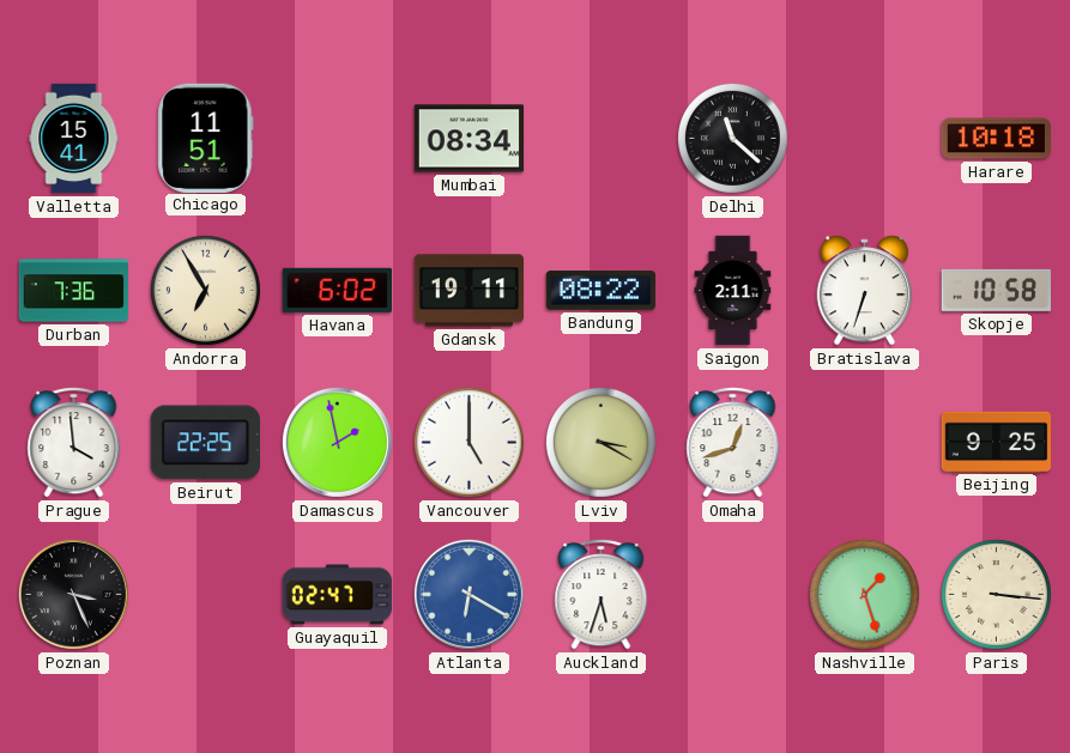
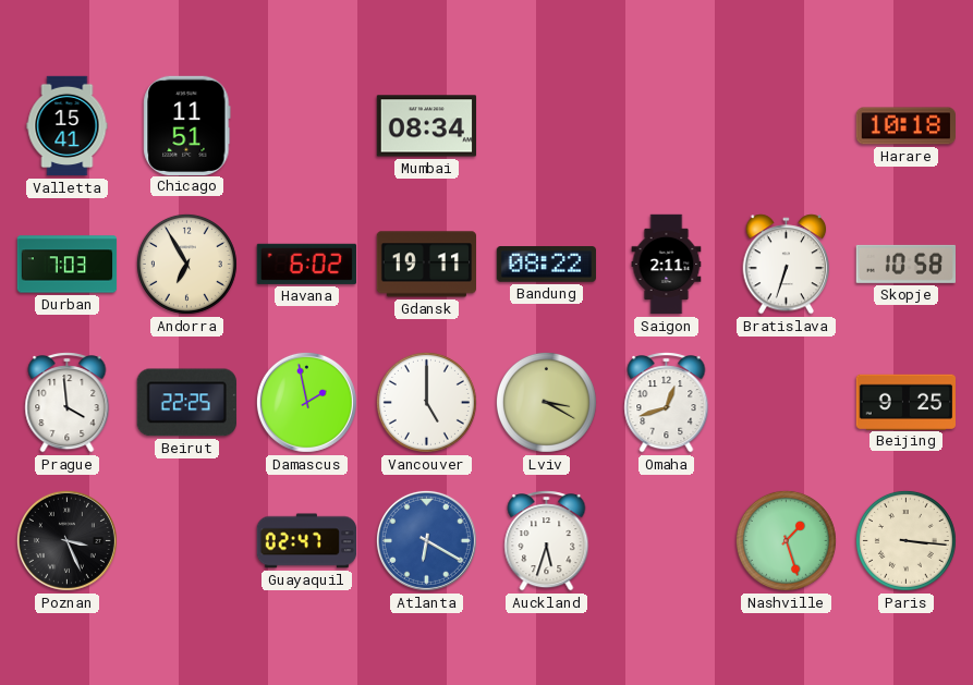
Delhi: 11:22 -> none (732, 138)
Durban: 7:36 -> 7:03 (68, 265)
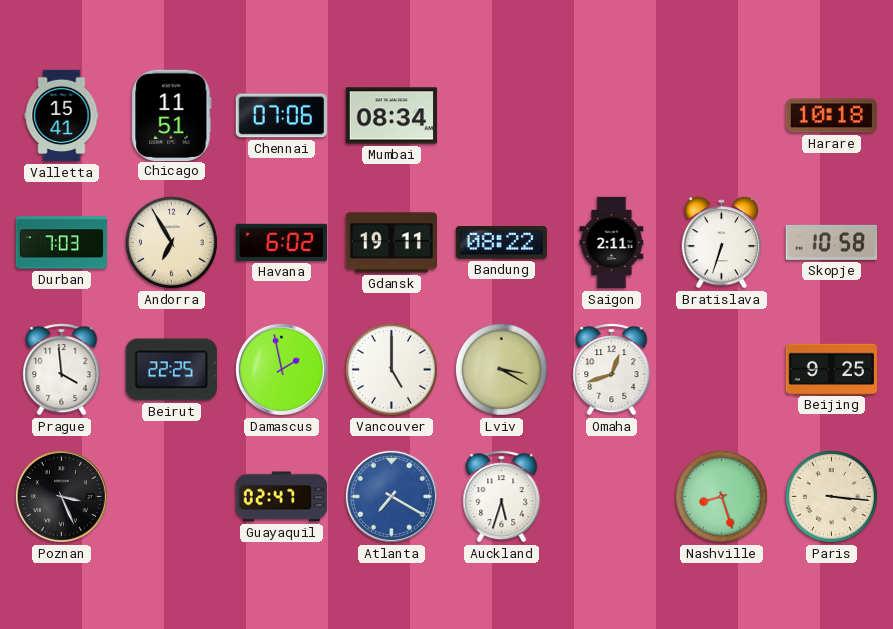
Chennai: none -> 07:06 (281, 116)
Atlanta: 6:20 -> 7:20 (391, 496)
Nashville: 1:27 -> 8:27 (721, 496)
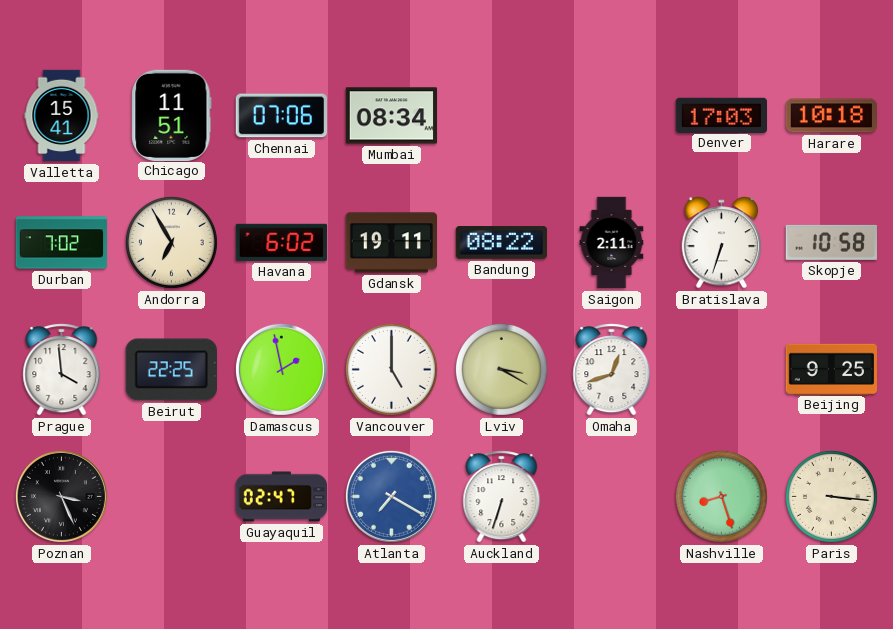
Denver: none -> 17:03 (721, 115)
Durban: 7:03 -> 7:02 (62, 243)
Auckland: 5:33 -> 6:33 (502, 497)
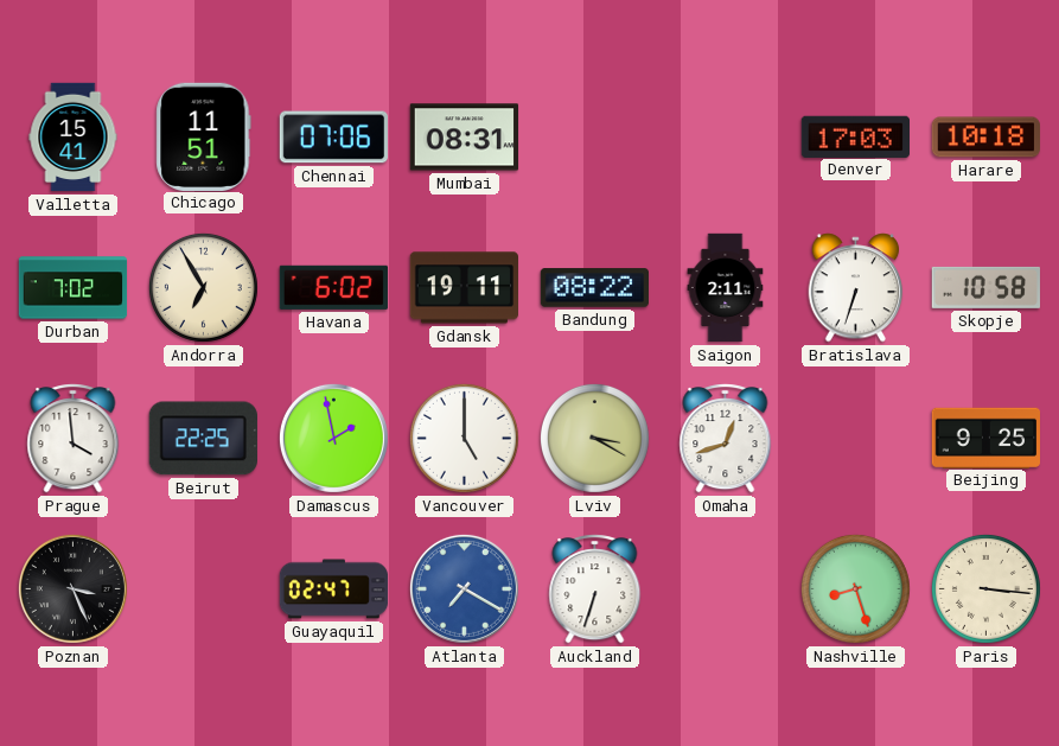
Mumbai: 08:34 -> 08:31 (465, 138)
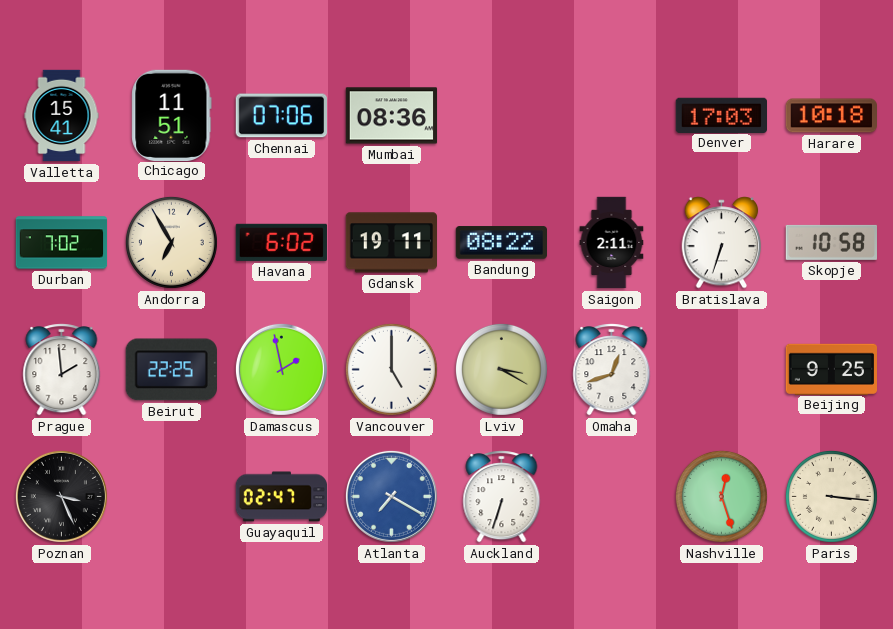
Mumbai: 08:31 -> 08:36 (392, 116)
Prague: 3:59 -> 1:59 (62, 370)
Nashville: 8:27 -> 12:27 (721, 496)
